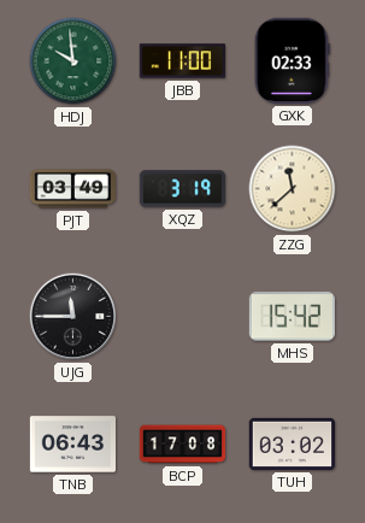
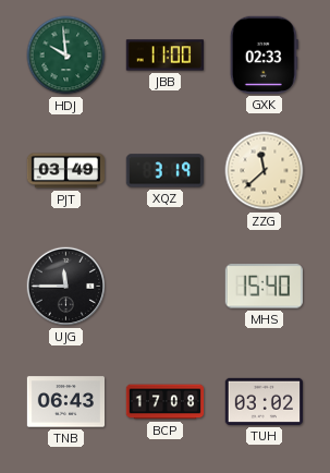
MHS: 15:42 -> 15:40 (264, 287)
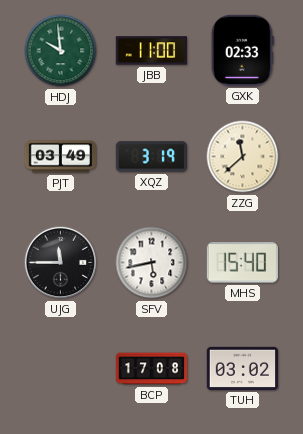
SFV: none -> 5:43 (152, 263)
TNB: 06:43 -> none (66, 402)
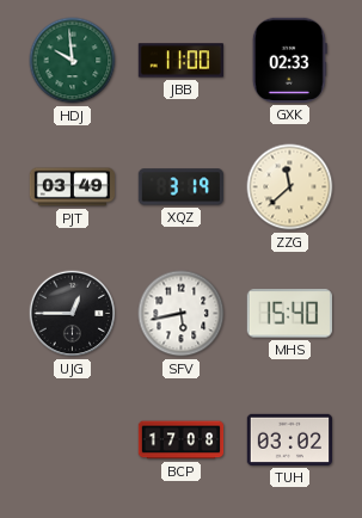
UJG: 11:45 -> 12:45 (73, 314)
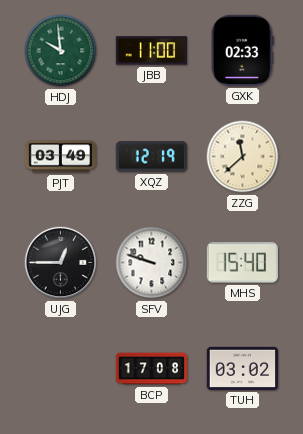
XQZ: 3:19 -> 12:19 (151, 157)
SFV: 5:43 -> 9:48 (152, 263)
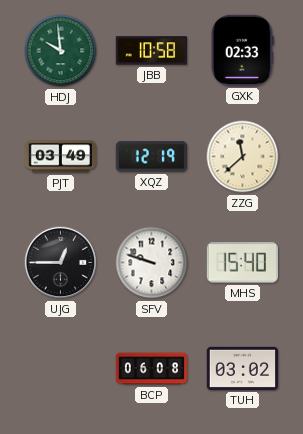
JBB: 11:00 -> 10:58 (151, 51)
BCP: 17:08 -> 06:08 (152, 369)
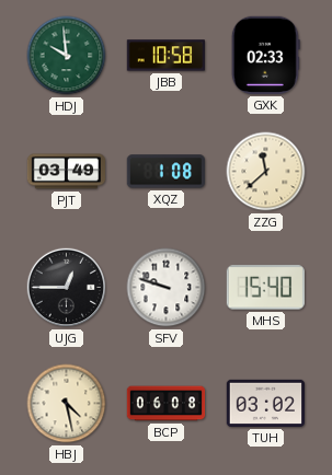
XQZ: 12:19 -> 1:08 (165, 172)
HBJ: none -> 4:28 (67, 404)
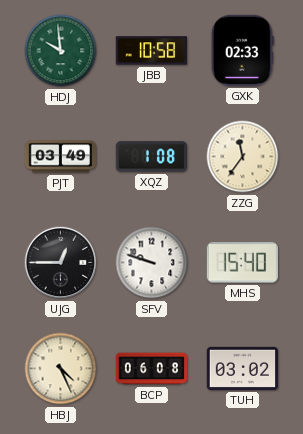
ZZG: 11:38 -> 11:36 (243, 157)
HBJ: 4:28 -> 4:26 (61, 369)
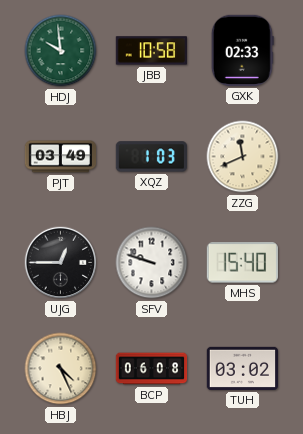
XQZ: 1:08 -> 1:03 (151, 157)
ZZG: 11:36 -> 11:41 (243, 157)
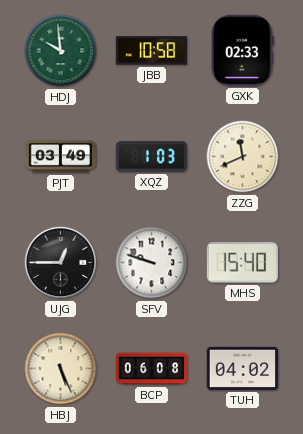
HBJ: 4:26 -> 5:26 (61, 369)
TUH: 03:02 -> 04:02 (242, 368)
